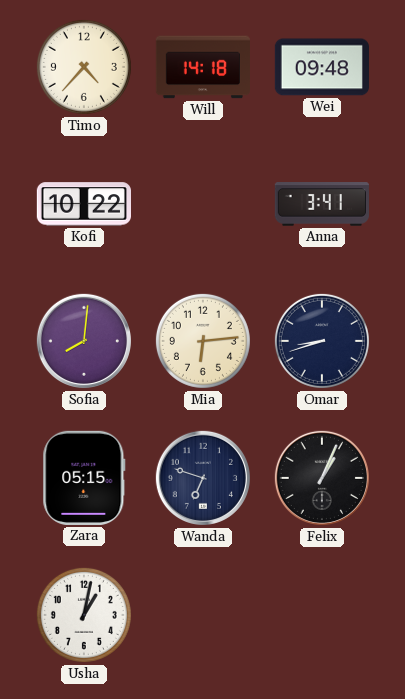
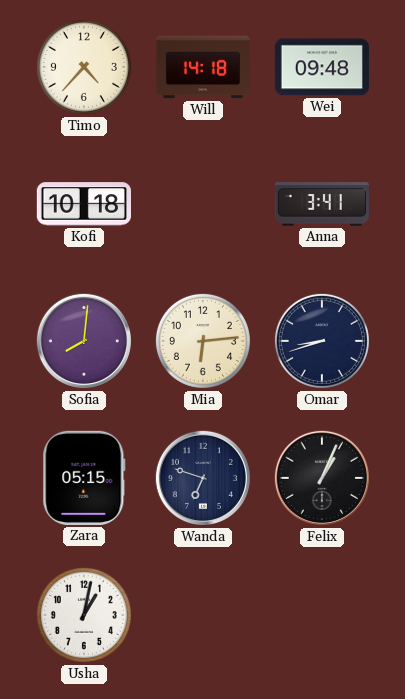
Kofi: 10:22 -> 10:18 (83, 204)
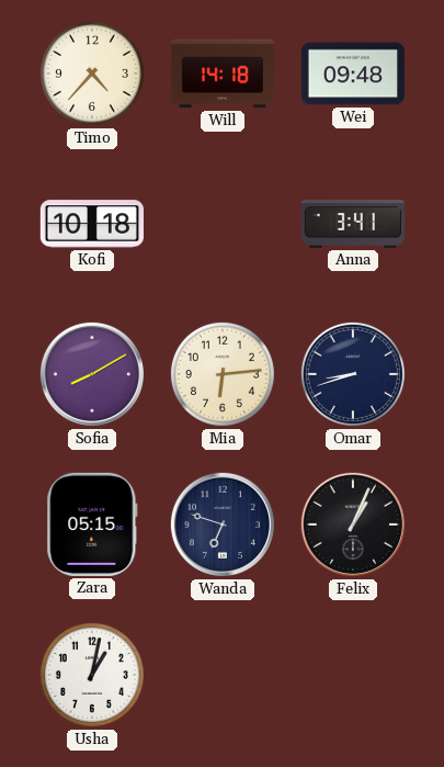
Sofia: 8:01 -> 8:10 (92, 374)
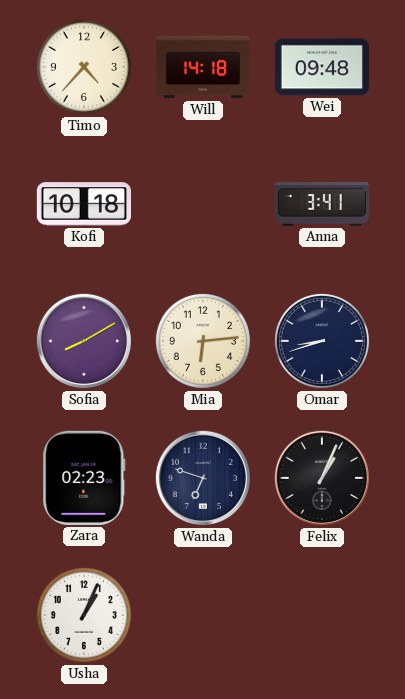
Zara: 05:15 -> 02:23 (84, 478)
Usha: 1:02 -> 1:04 (84, 615)
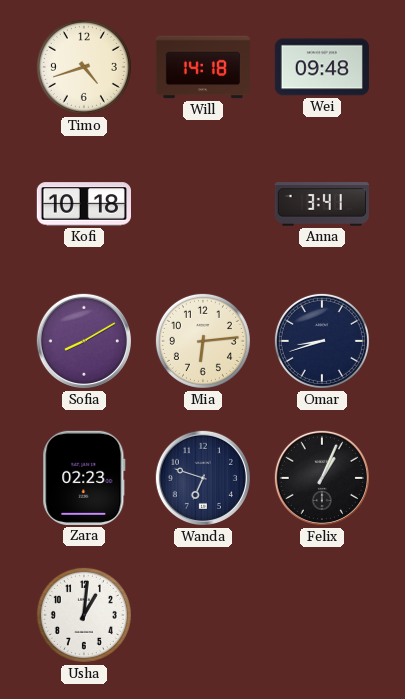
Timo: 4:37 -> 4:42 (84, 67)
Usha: 1:04 -> 1:01 (84, 615)
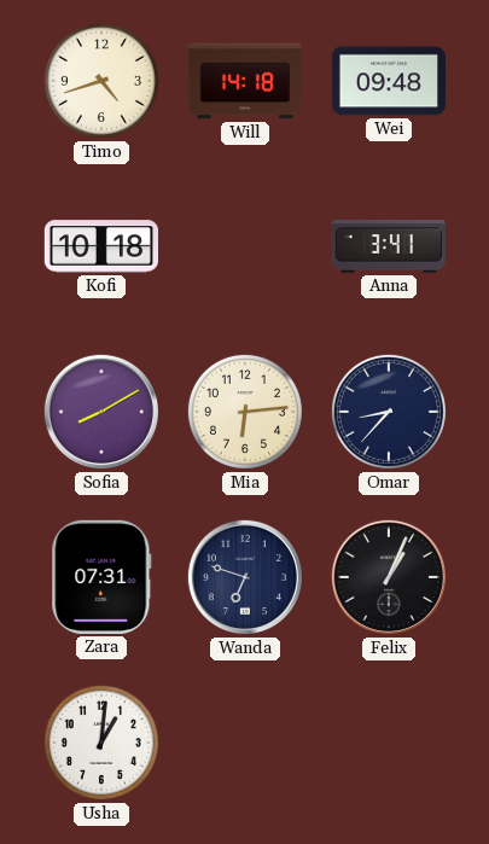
Omar: 8:42 -> 8:37 (389, 412)
Zara: 02:23 -> 07:31 (101, 577)
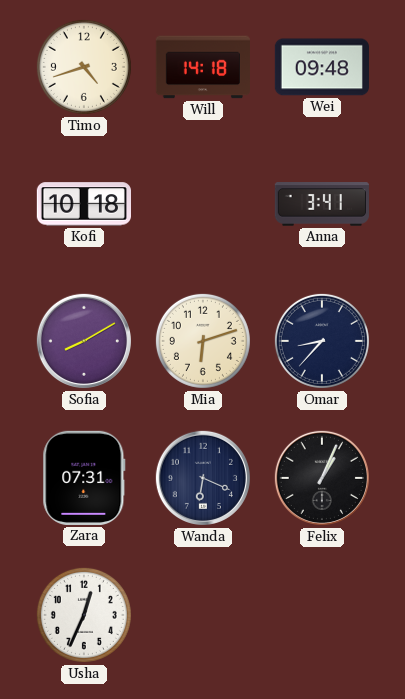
Mia: 6:14 -> 6:12 (203, 341)
Wanda: 6:48 -> 6:19 (203, 478)
Usha: 1:01 -> 12:34 (84, 615)
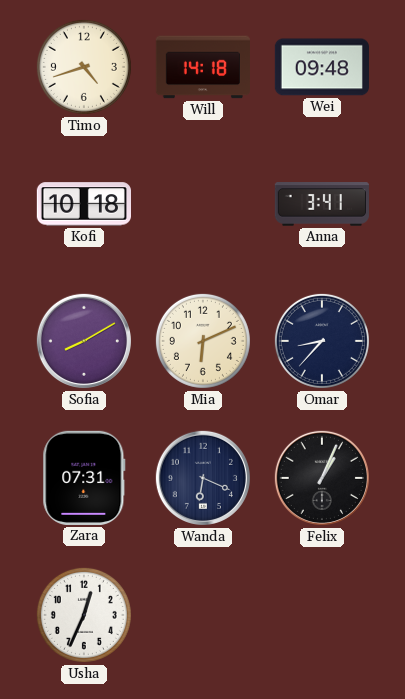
Mia: 6:12 -> 6:11 (203, 341)
